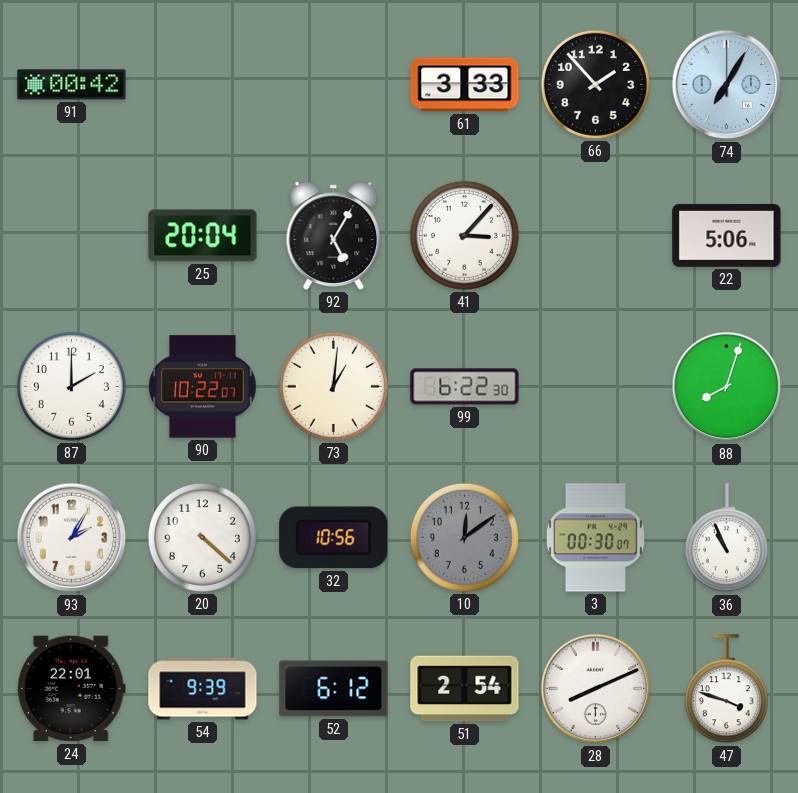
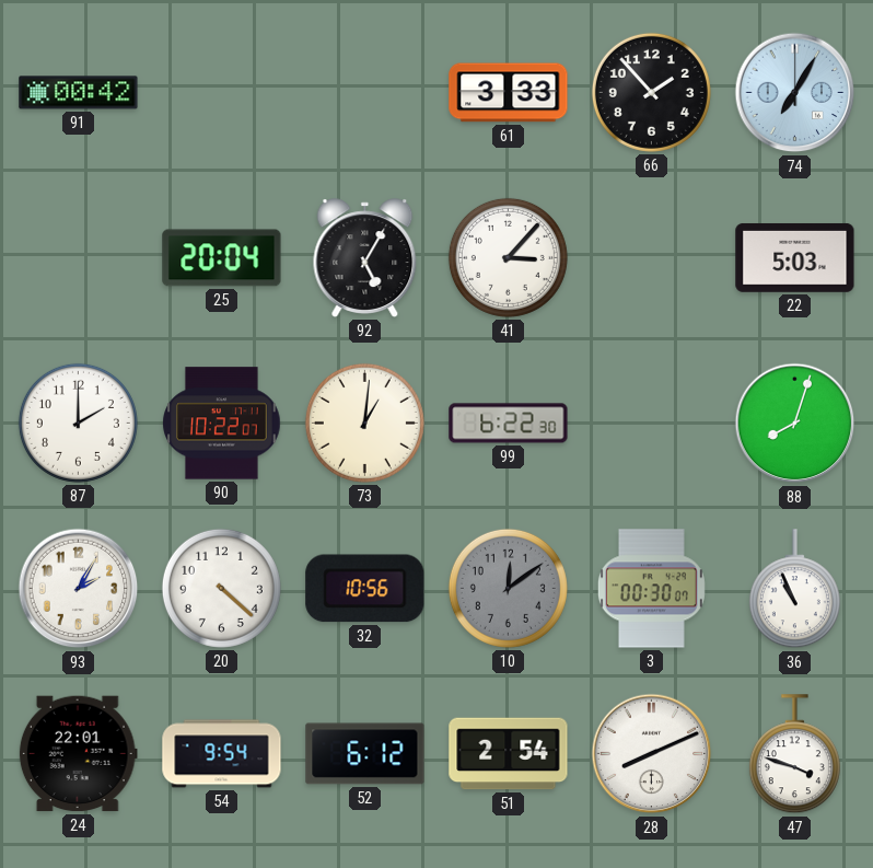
22: 5:06 -> 5:03 (795, 257)
54: 9:39 -> 9:54 (222, 754)
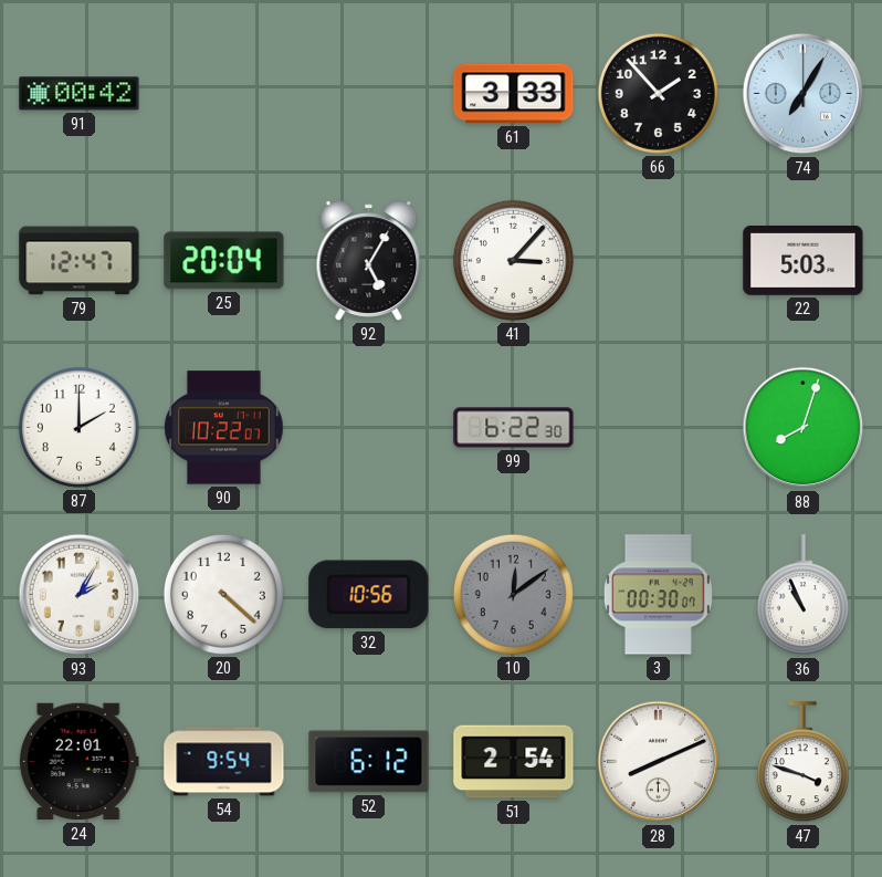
79: none -> 12:47 (80, 261)
73: 1:01 -> none (364, 423)
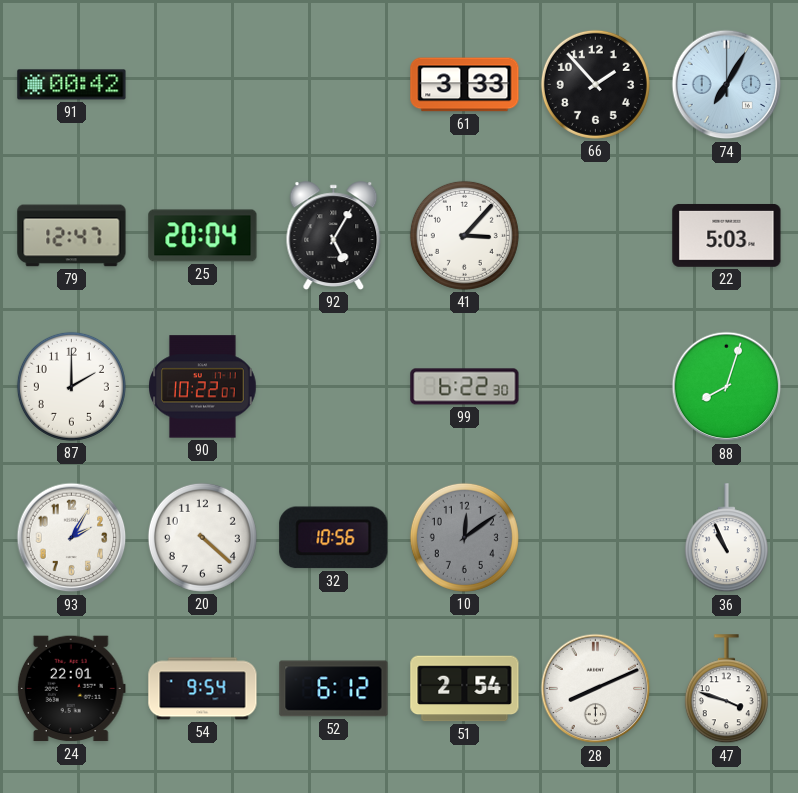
3: 00:30 -> none (658, 595)
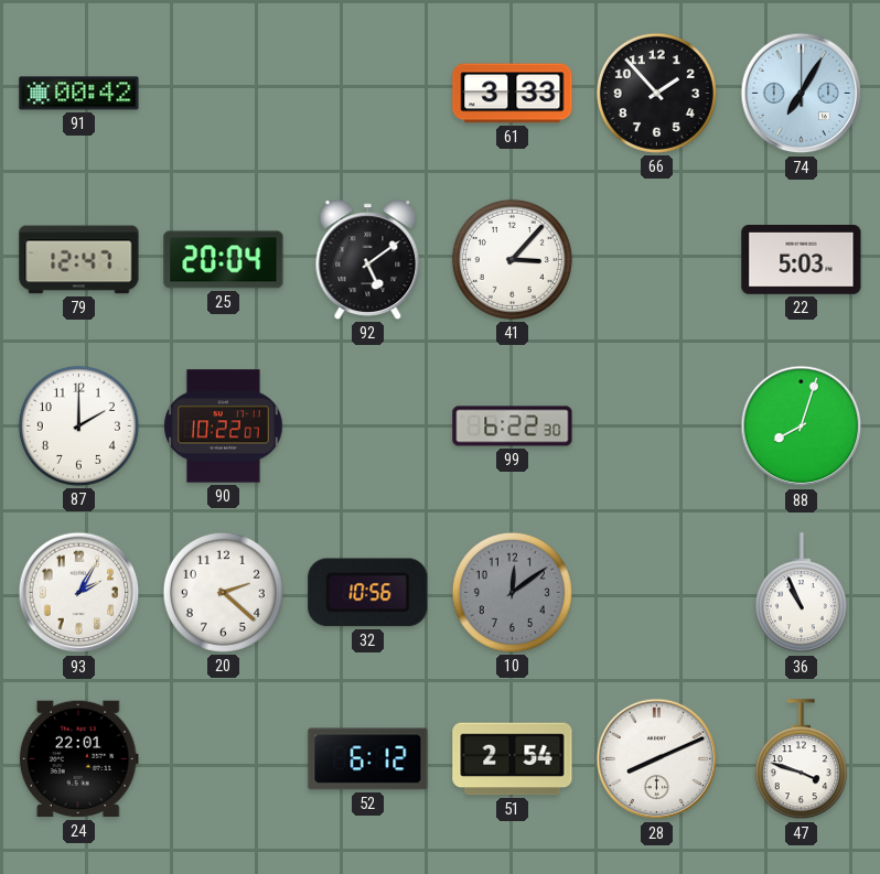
92: 5:05 -> 5:09 (368, 260)
20: 4:22 -> 2:22 (223, 592)
54: 9:54 -> none (203, 689)
